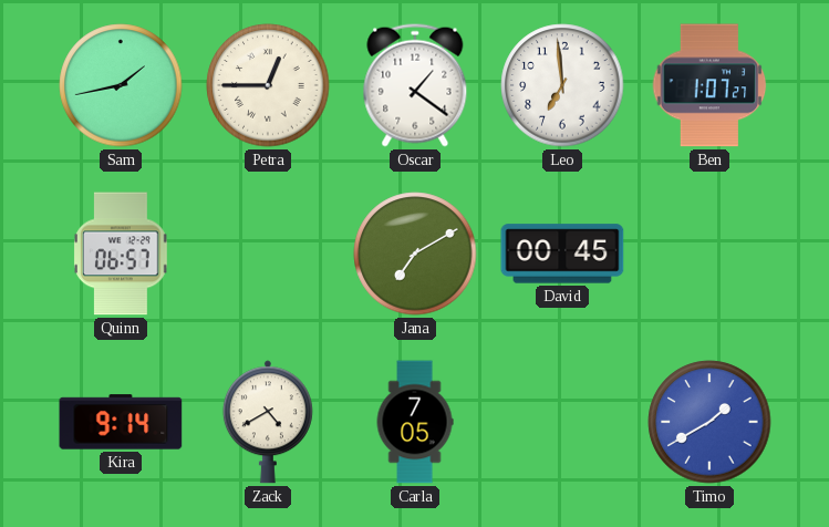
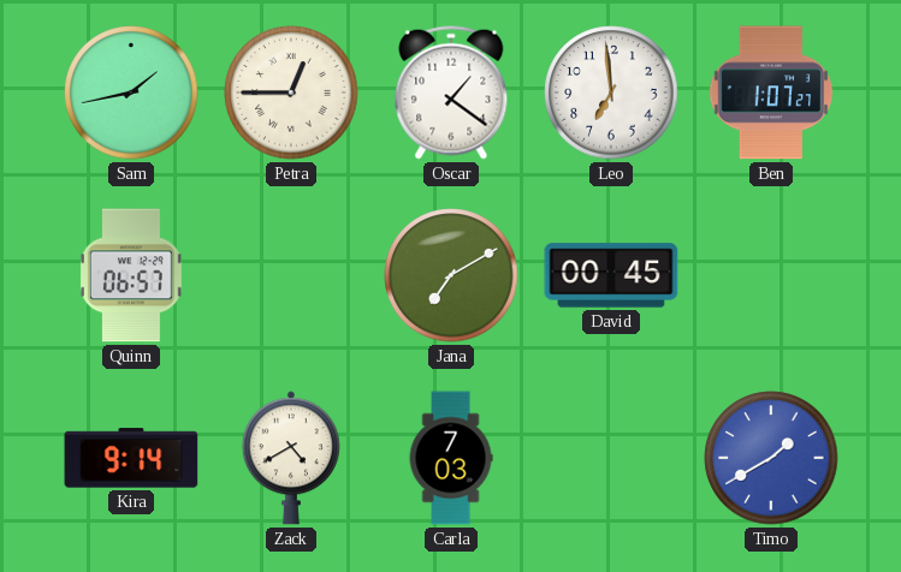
Carla: 7:05 -> 7:03 (451, 458)
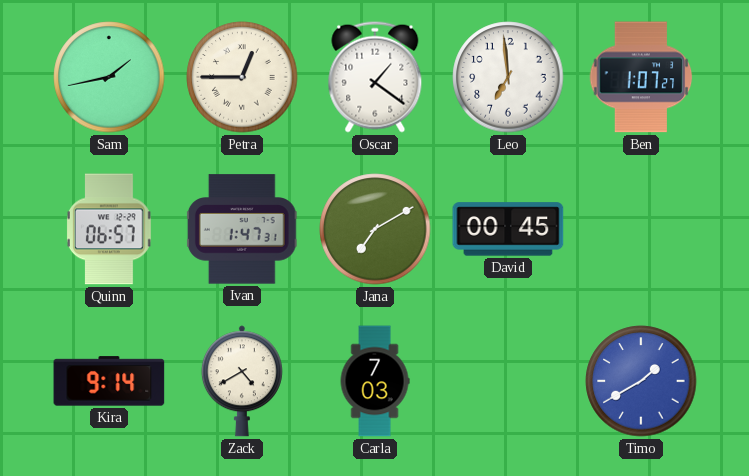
Ivan: none -> 1:47 (242, 229)
